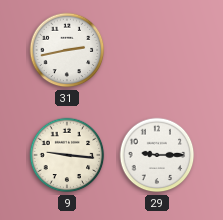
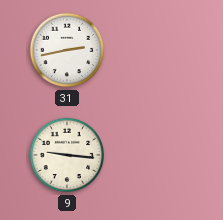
29: 9:15 -> none (157, 155)
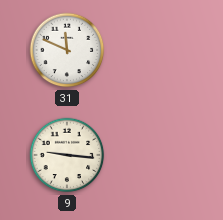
31: 2:43 -> 11:49 (67, 50)
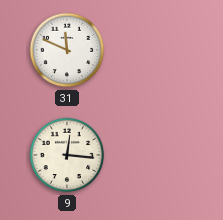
9: 9:16 -> 12:16 (67, 155)
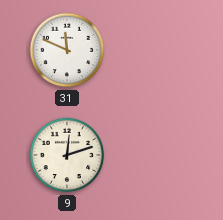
9: 12:16 -> 12:12 (67, 155)
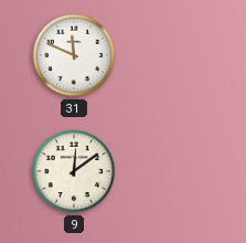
9: 12:12 -> 12:09 (74, 171)
